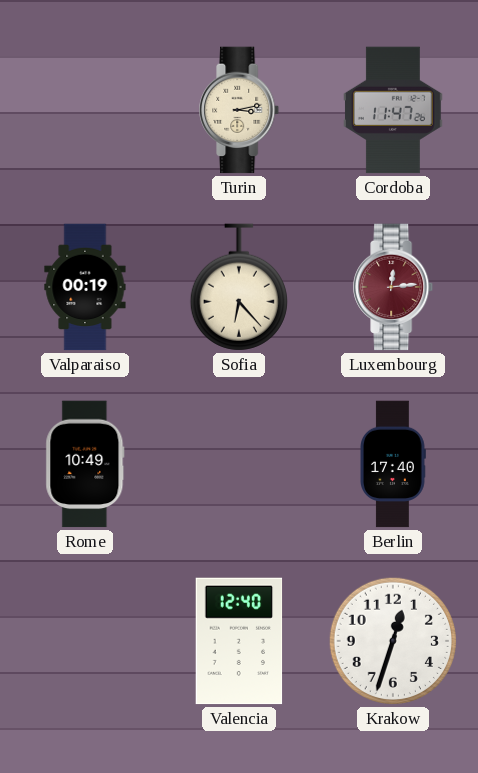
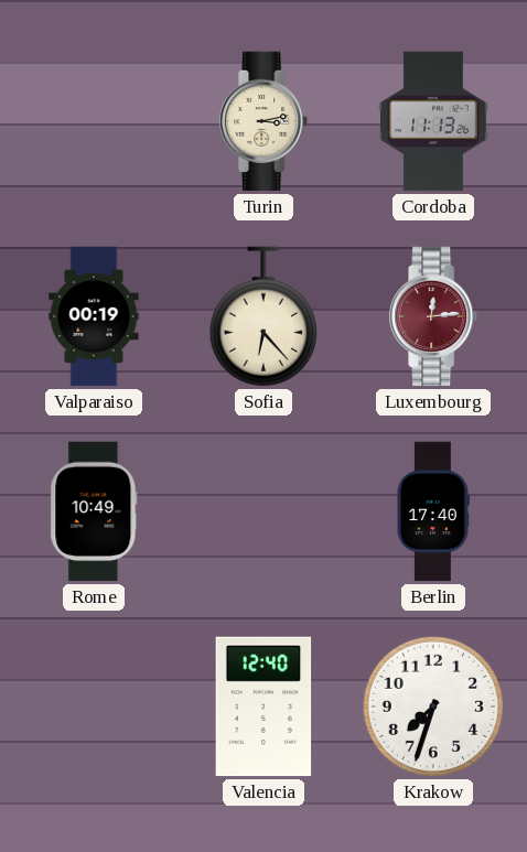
Cordoba: 11:47 -> 11:13 (434, 121)
Krakow: 12:33 -> 7:33 (433, 707)
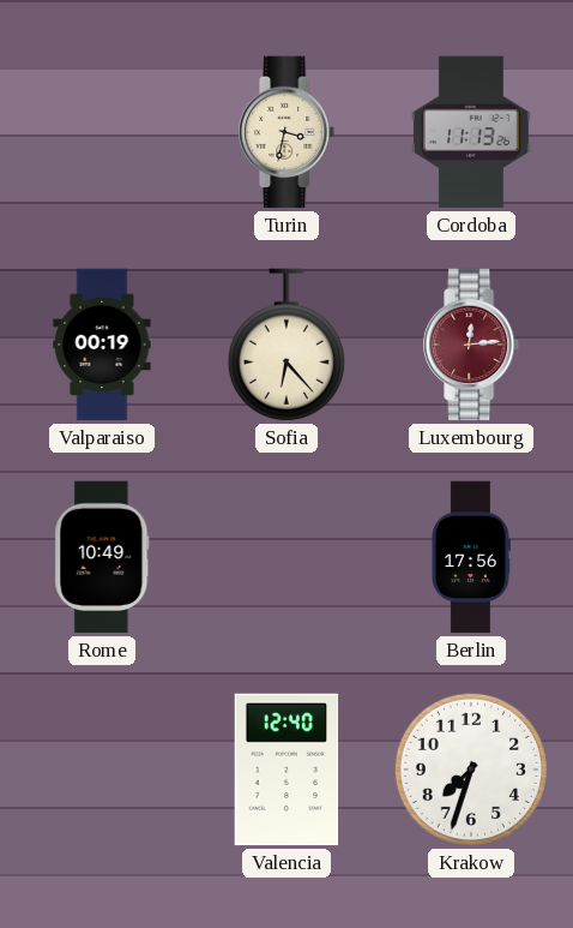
Turin: 3:13 -> 3:32 (288, 132)
Berlin: 17:40 -> 17:56 (471, 557)
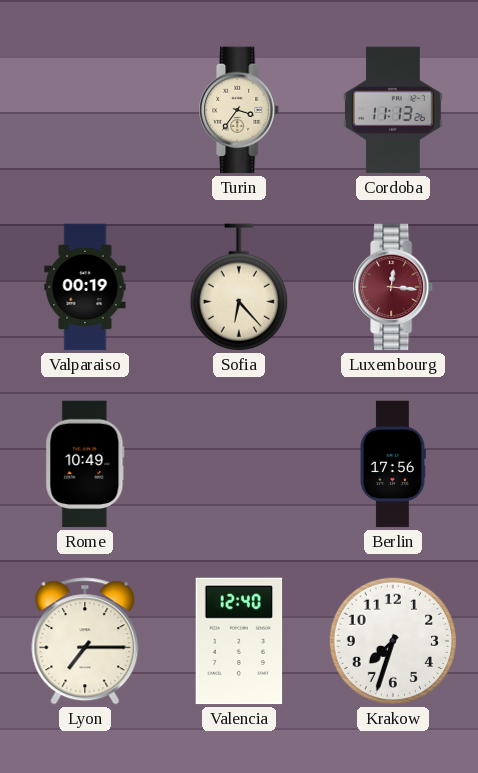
Turin: 3:32 -> 3:36 (240, 110)
Luxembourg: 12:14 -> 12:16 (394, 287)
Lyon: none -> 7:15 (85, 641)
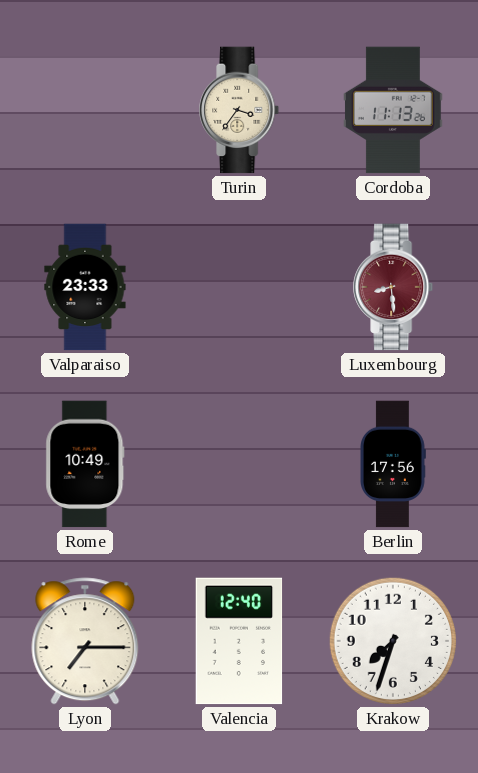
Valparaiso: 00:19 -> 23:33 (85, 287)
Sofia: 6:23 -> none (239, 287)
Luxembourg: 12:16 -> 8:29 (394, 287)
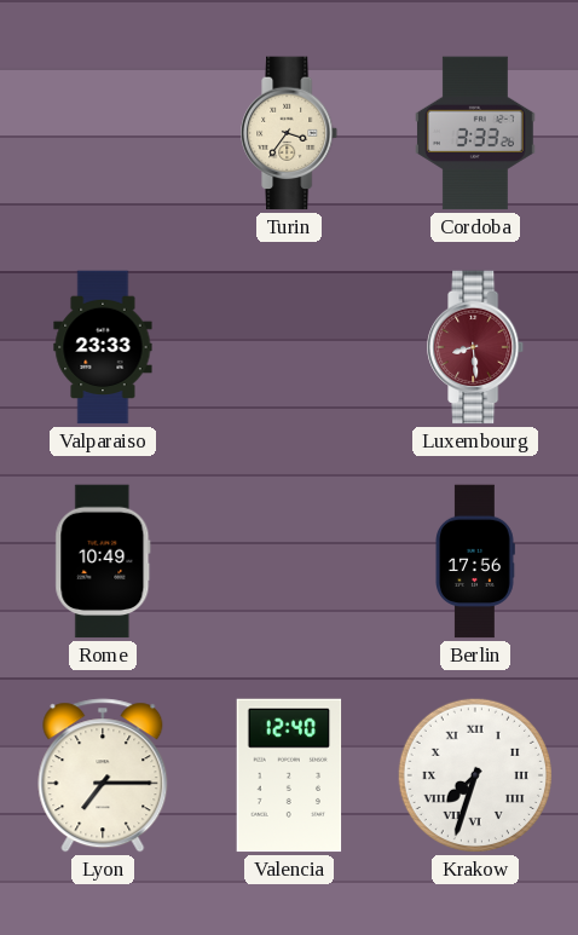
Cordoba: 11:13 -> 3:33 (476, 133)
Krakow numerals: Arabic -> Roman (475, 775)
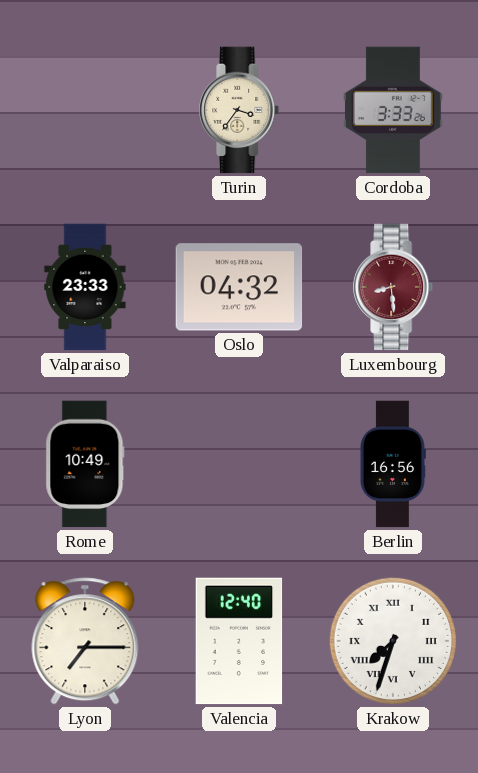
Oslo: none -> 04:32 (239, 287)
Berlin: 17:56 -> 16:56 (393, 464)
